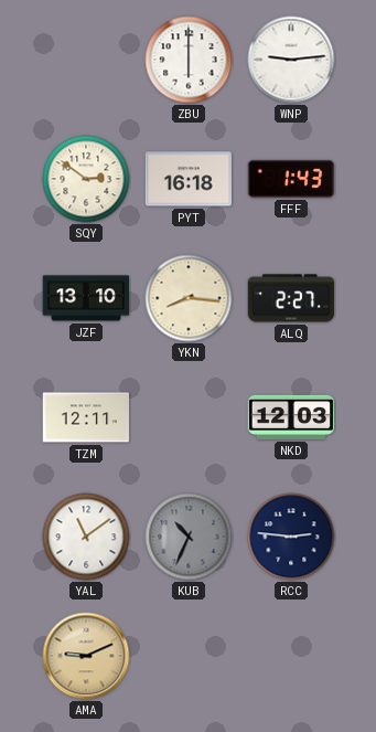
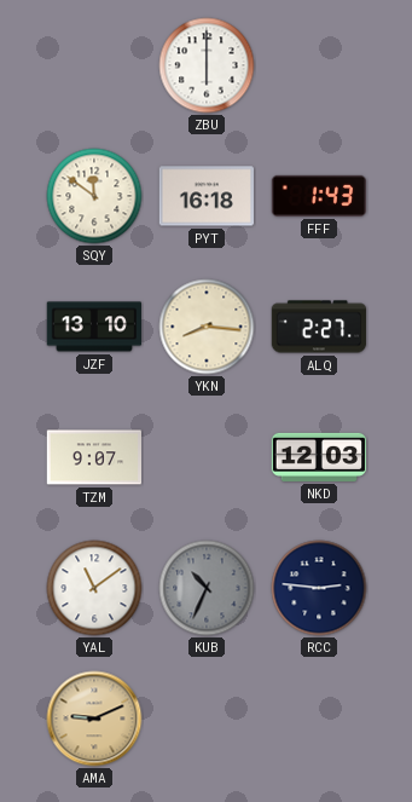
WNP: 9:14 -> none (291, 60)
SQY: 2:51 -> 11:51 (94, 196)
TZM: 12:11 -> 9:07 (94, 457)
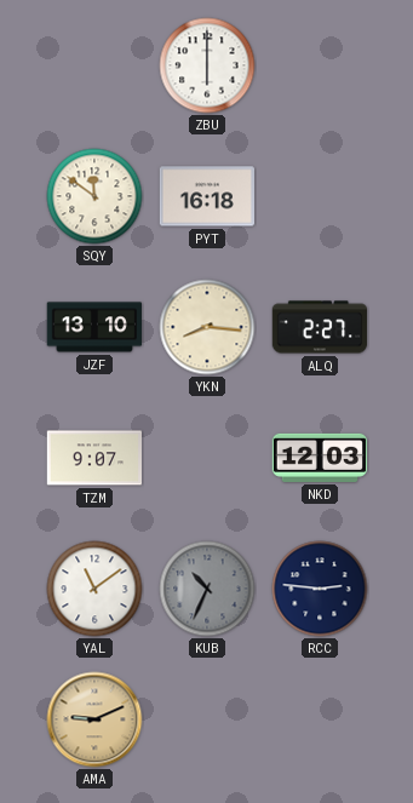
FFF: 1:43 -> none (319, 196)
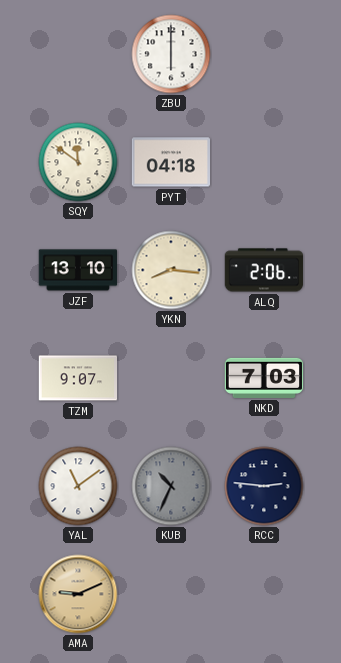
PYT: 16:18 -> 04:18 (170, 162)
ALQ: 2:27 -> 2:06 (264, 270)
NKD: 12:03 -> 7:03 (264, 378)
